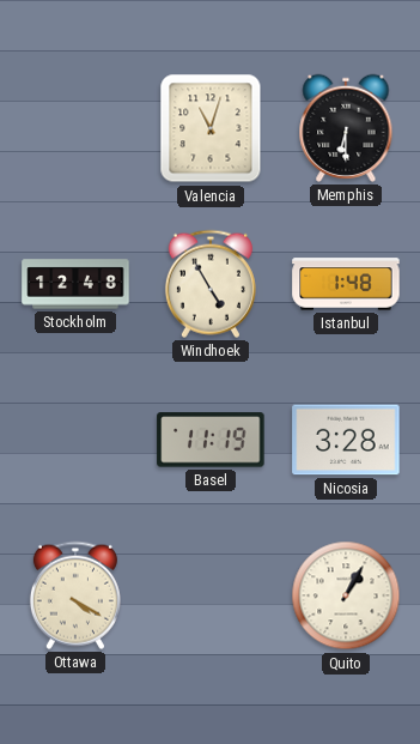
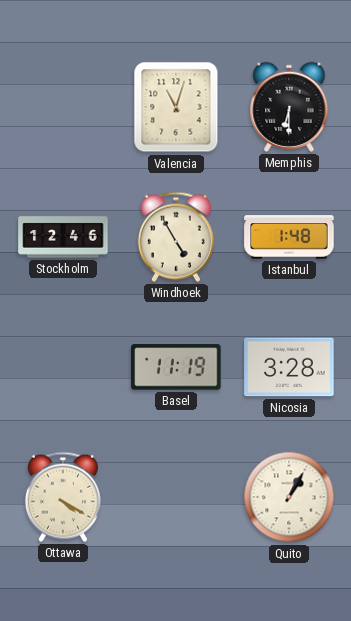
Stockholm: 12:48 -> 12:46 (63, 237)
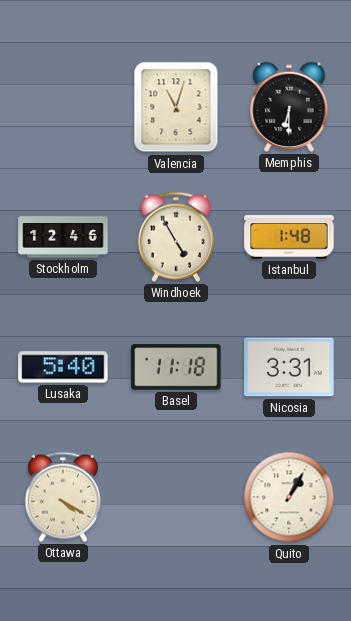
Lusaka: none -> 5:40 (63, 367)
Basel: 11:19 -> 11:18 (176, 367)
Nicosia: 3:28 -> 3:31 (289, 367)
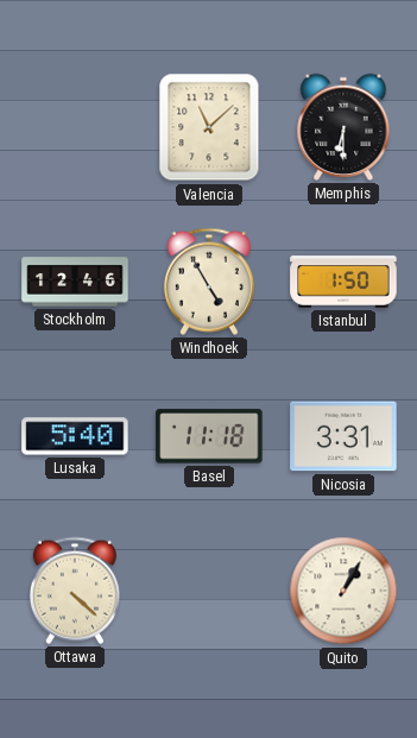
Valencia: 11:03 -> 11:08 (209, 127)
Istanbul: 1:48 -> 1:50 (343, 282)
Ottawa: 4:20 -> 4:22 (75, 591)
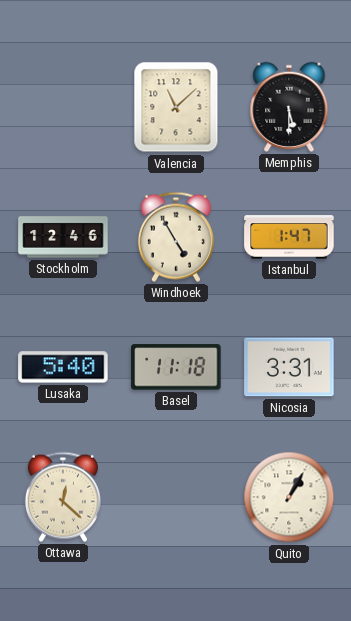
Memphis: 6:30 -> 5:30 (289, 107)
Istanbul: 1:50 -> 1:47 (289, 237)
Ottawa: 4:22 -> 12:22 (63, 497)
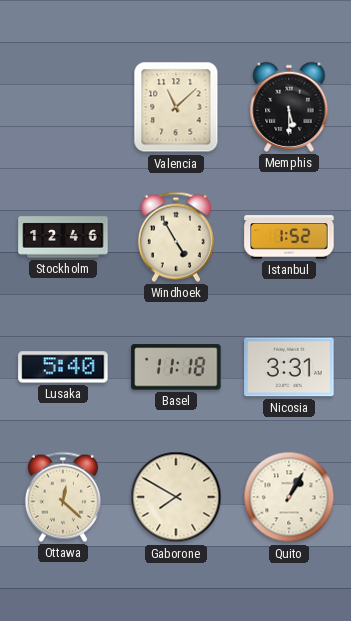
Istanbul: 1:47 -> 1:52 (289, 237)
Gaborone: none -> 7:50 (176, 497)
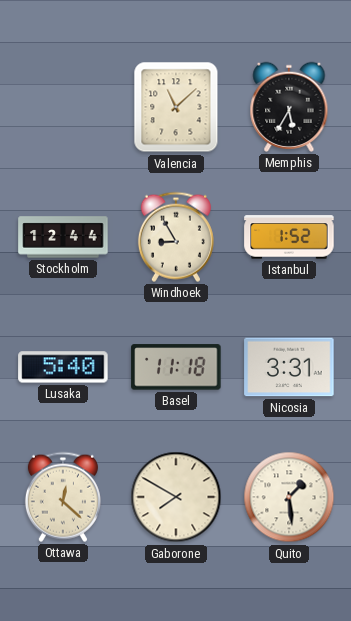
Memphis: 5:30 -> 5:35 (289, 107)
Stockholm: 12:46 -> 12:44 (63, 237)
Windhoek: 4:55 -> 8:55 (176, 237)
Quito: 1:05 -> 1:29 (289, 497)
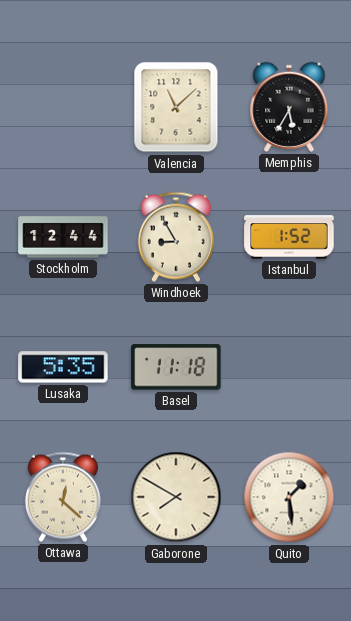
Lusaka: 5:40 -> 5:35 (63, 367)
Nicosia: 3:31 -> none (289, 367)
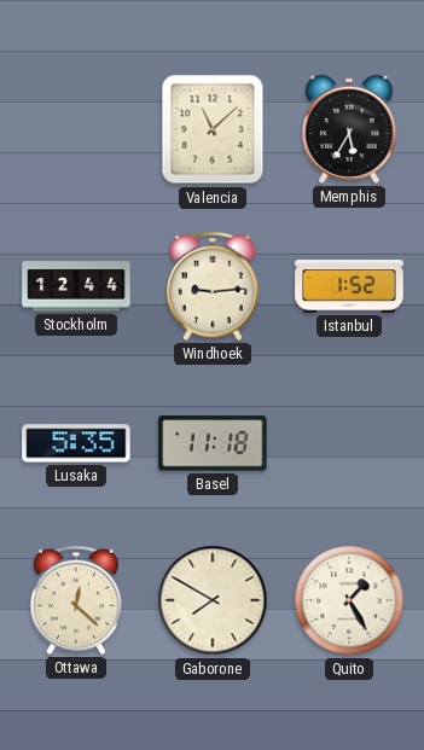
Windhoek: 8:55 -> 9:14 (213, 286)
Quito: 1:29 -> 1:25 (349, 600)
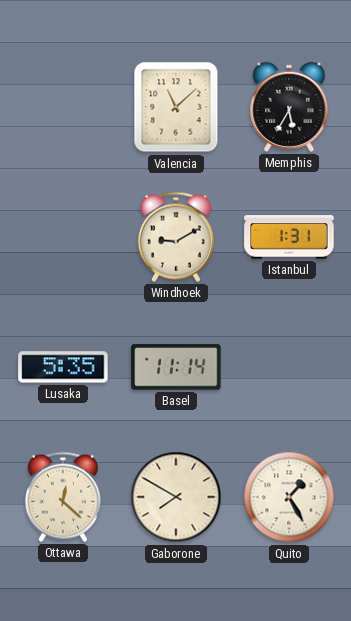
Stockholm: 12:44 -> none (76, 286)
Windhoek: 9:14 -> 9:10 (176, 237)
Istanbul: 1:52 -> 1:31 (289, 237)
Basel: 11:18 -> 11:14 (176, 367)
